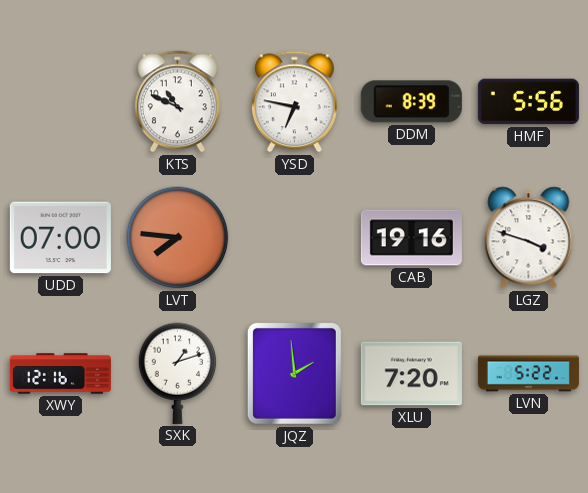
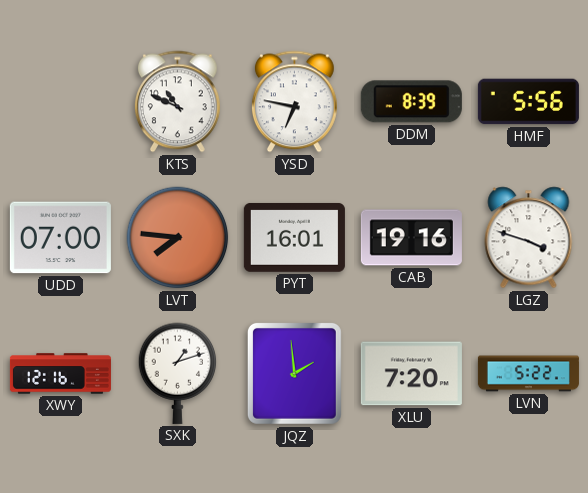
PYT: none -> 16:01 (294, 237)
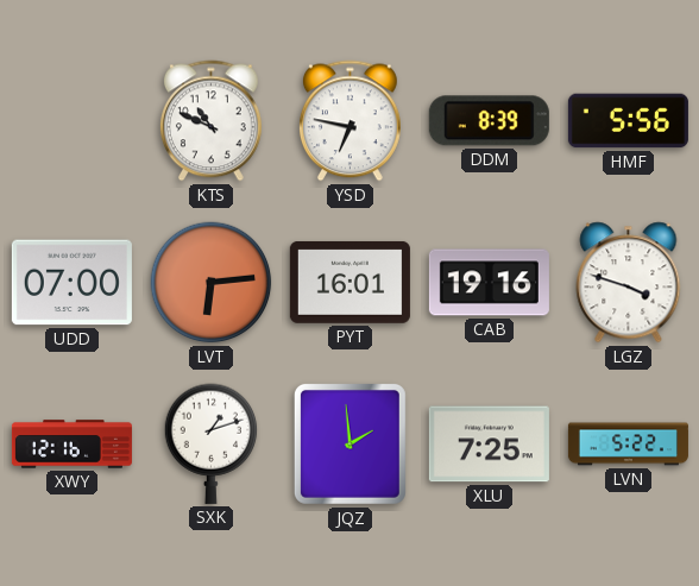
LVT: 7:46 -> 6:14 (212, 283)
XLU: 7:20 -> 7:25 (489, 445)
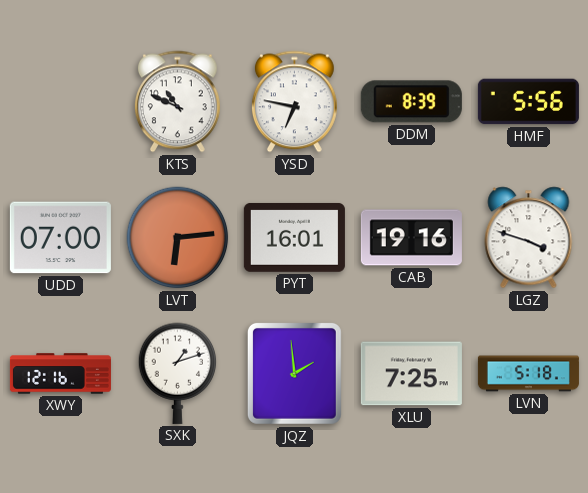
LVN: 5:22 -> 5:18 (528, 374)
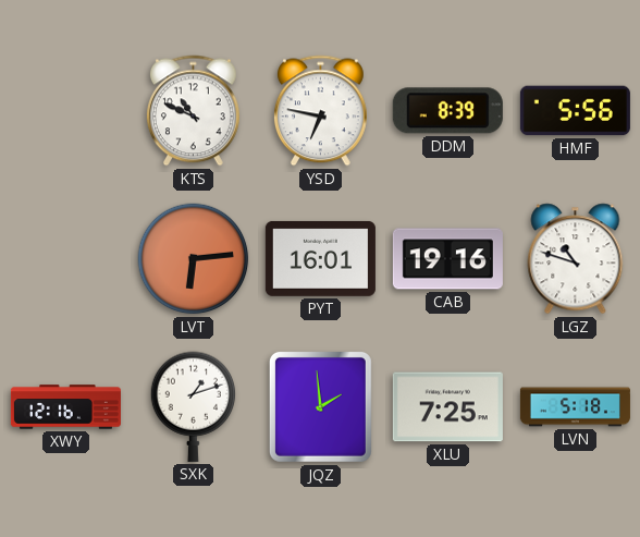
UDD: 07:00 -> none (60, 238)
LGZ: 3:48 -> 10:48 (576, 259)
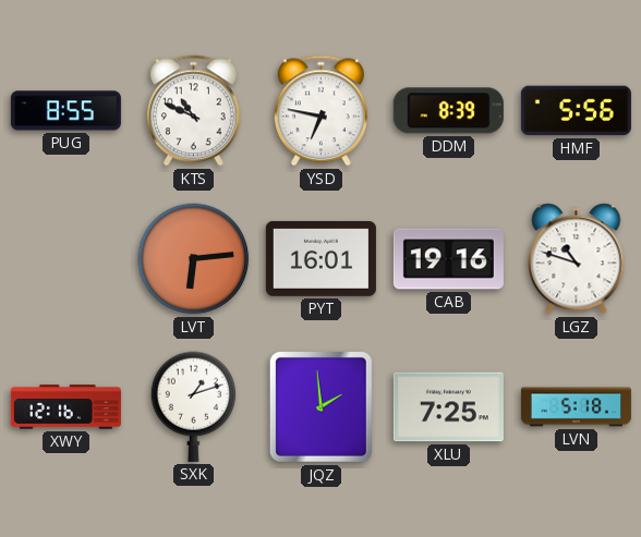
PUG: none -> 8:55 (65, 111)
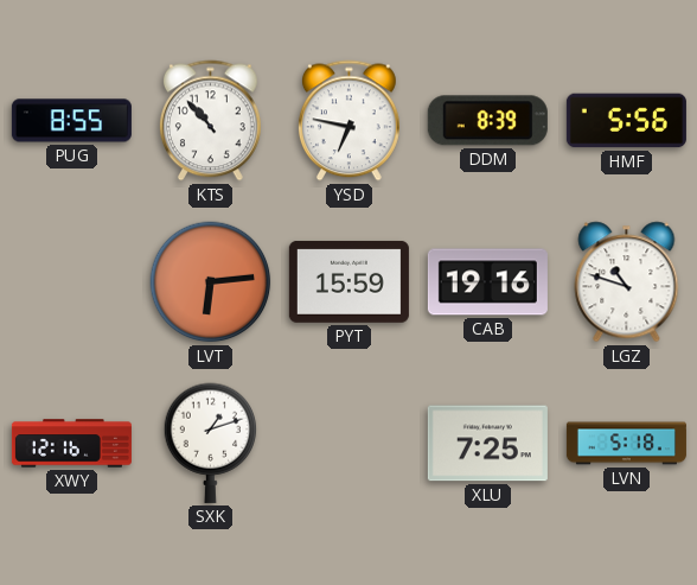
KTS: 10:49 -> 10:53 (210, 121)
PYT: 16:01 -> 15:59 (348, 281)
JQZ: 1:59 -> none (320, 406)
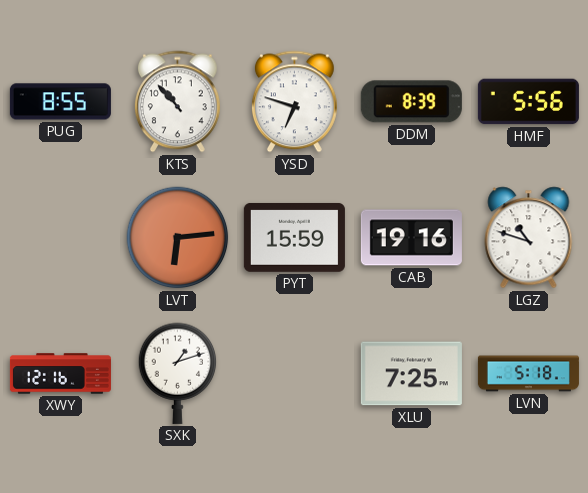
YSD: 6:47 -> 6:48 (294, 102)
